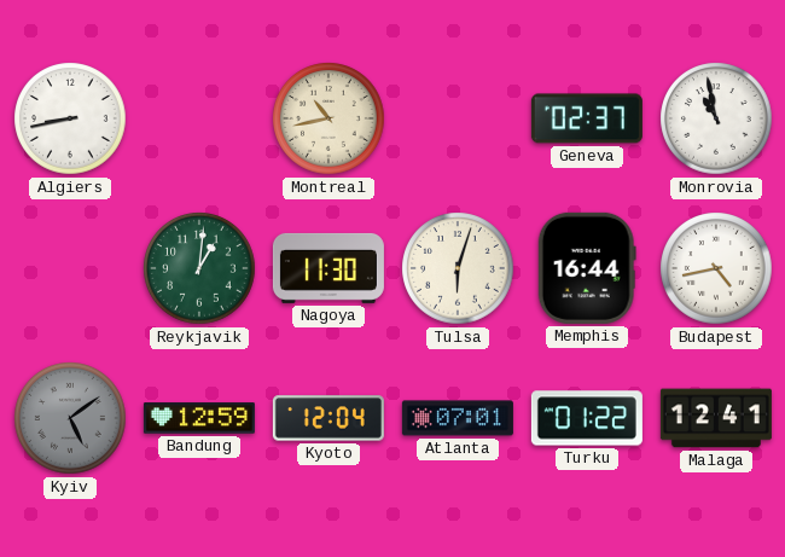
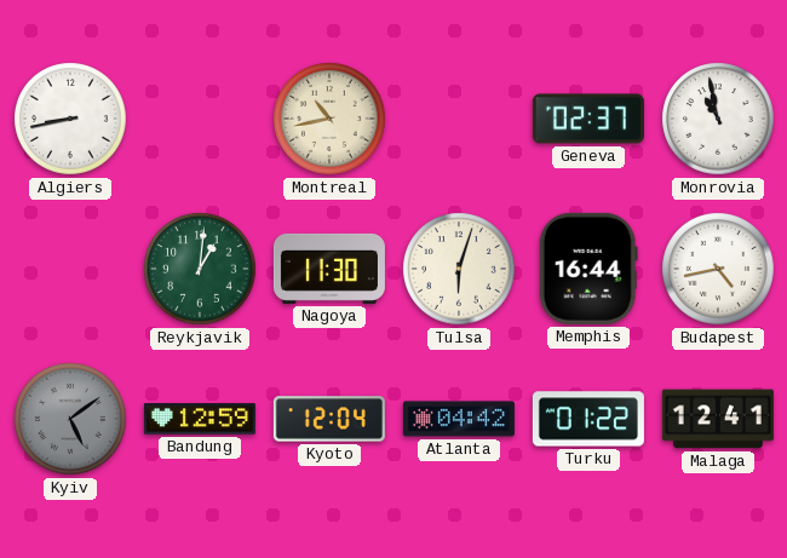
Atlanta: 07:01 -> 04:42 (459, 419)
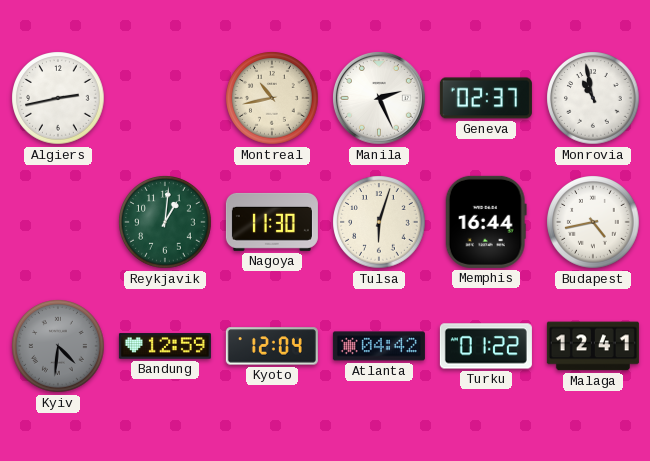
Algiers: 8:43 -> 2:43 (58, 98)
Manila: none -> 2:26 (380, 99)
Kyiv: 5:09 -> 4:31 (58, 346)
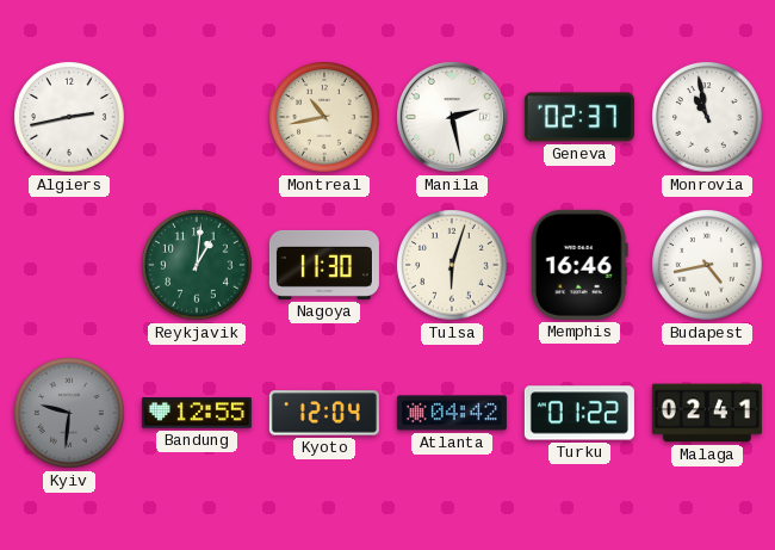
Manila: 2:26 -> 2:28 (453, 118)
Memphis: 16:44 -> 16:46 (579, 265)
Kyiv: 4:31 -> 9:31 (69, 413)
Bandung: 12:59 -> 12:55 (197, 413)
Malaga: 12:41 -> 02:41 (707, 413)
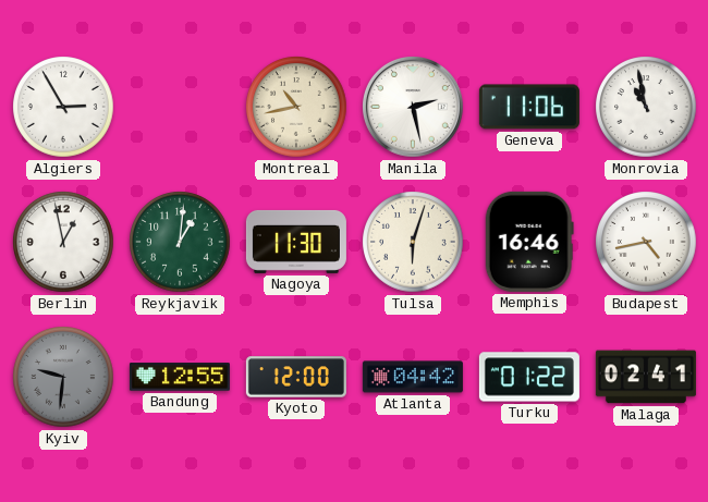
Algiers: 2:43 -> 2:55 (63, 107)
Geneva: 02:37 -> 11:06 (529, 107)
Berlin: none -> 12:58 (63, 242)
Kyoto: 12:04 -> 12:00 (296, 377)
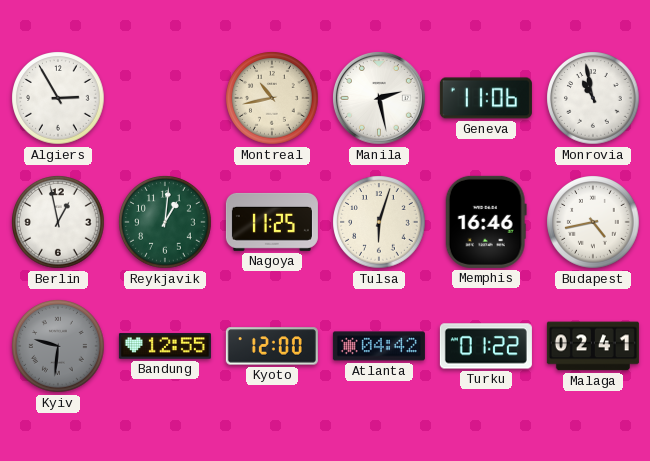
Nagoya: 11:30 -> 11:25 (272, 222)
